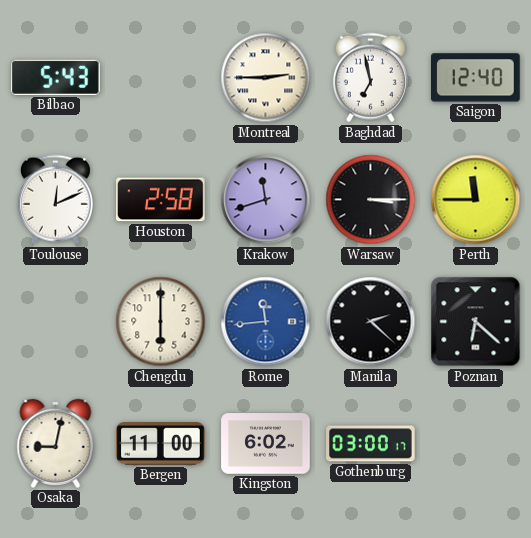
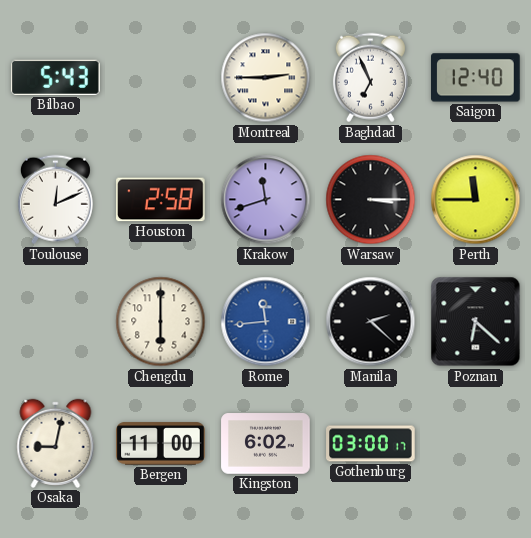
Baghdad: 6:58 -> 6:56 (370, 78)
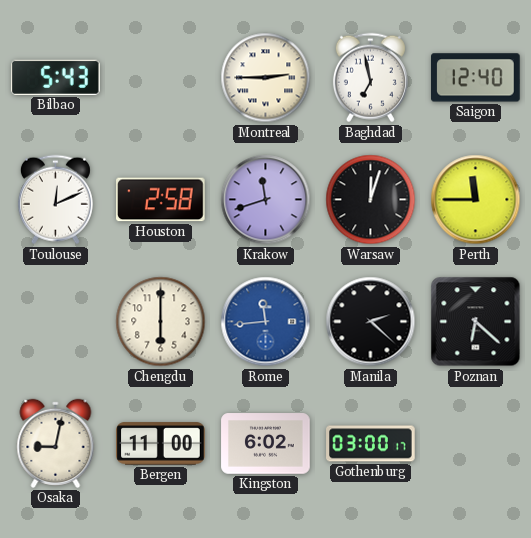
Baghdad: 6:56 -> 6:58 (370, 78)
Warsaw: 3:15 -> 12:03 (371, 200)
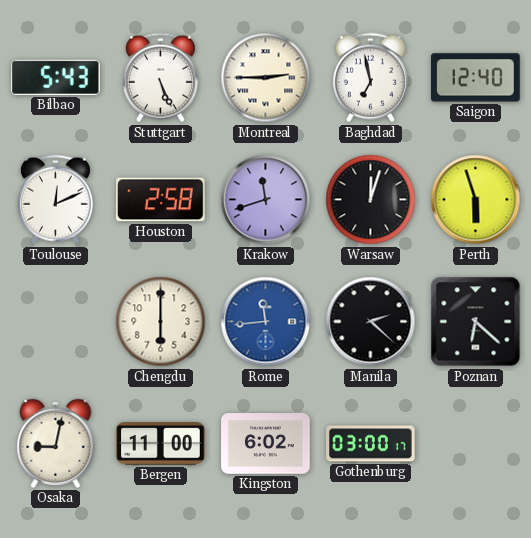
Stuttgart: none -> 5:26 (160, 78)
Perth: 11:45 -> 5:57 (476, 200)
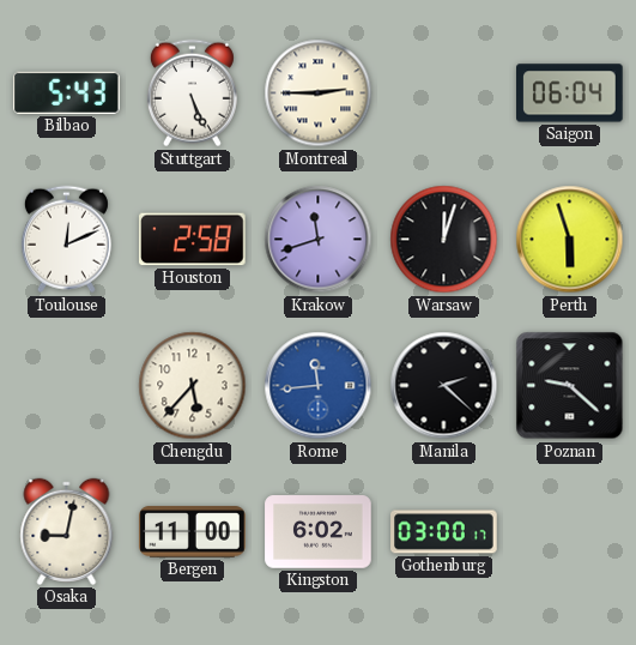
Baghdad: 6:58 -> none (370, 78)
Saigon: 12:40 -> 06:04 (570, 94)
Chengdu: 6:00 -> 5:37 (193, 386)
Poznan: 6:22 -> 9:22 (570, 386)
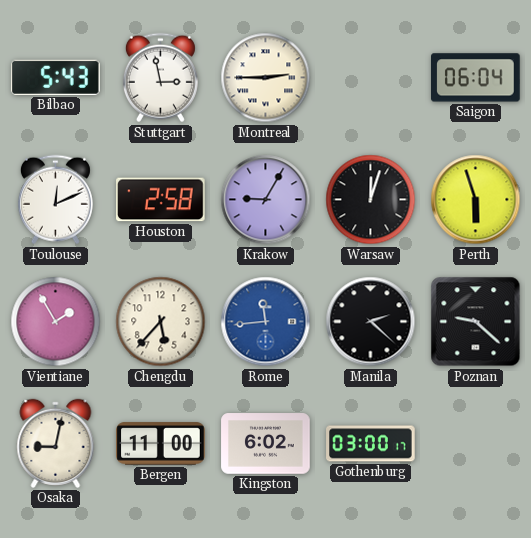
Stuttgart: 5:26 -> 2:58 (160, 78)
Krakow: 11:42 -> 9:05 (266, 200)
Vientiane: none -> 1:55 (56, 322)
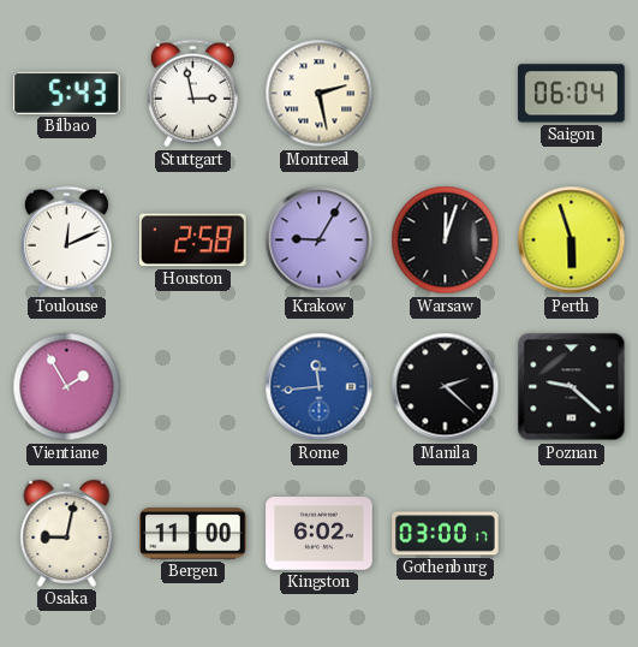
Montreal: 2:45 -> 2:28 (320, 94)
Chengdu: 5:37 -> none (161, 322)
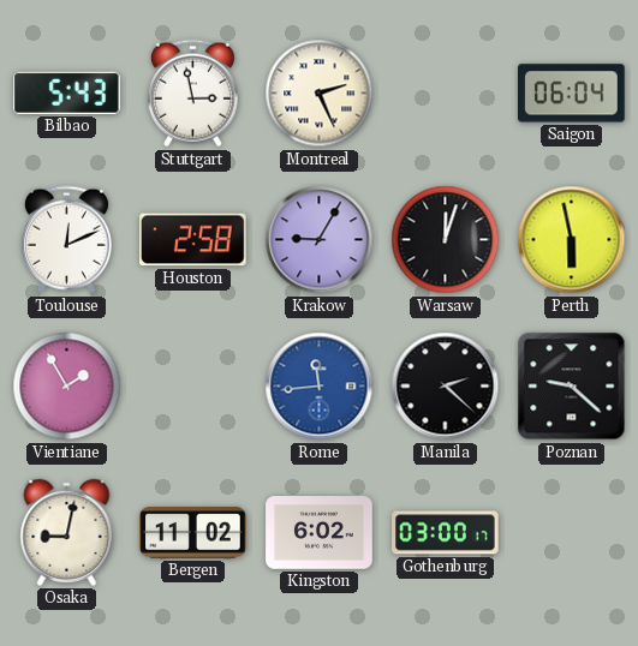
Montreal: 2:28 -> 2:26 (320, 94)
Perth: 5:57 -> 5:58 (572, 240)
Bergen: 11:00 -> 11:02 (193, 533)
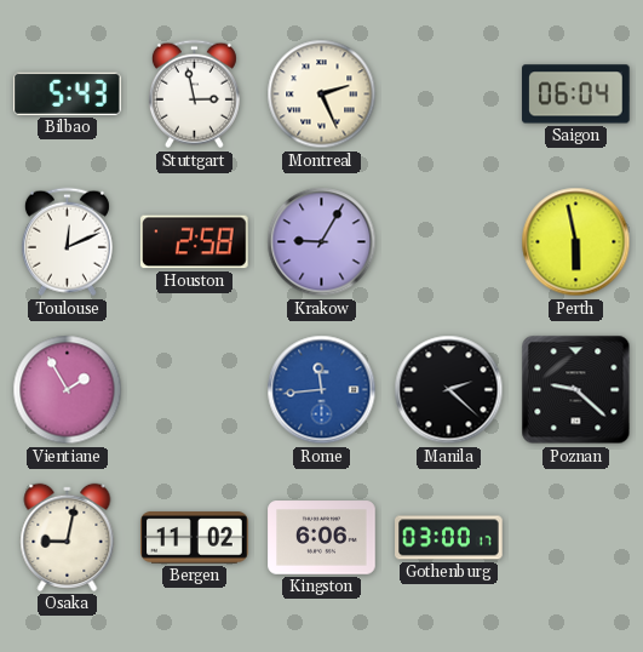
Warsaw: 12:03 -> none (446, 240)
Kingston: 6:02 -> 6:06 (322, 538)
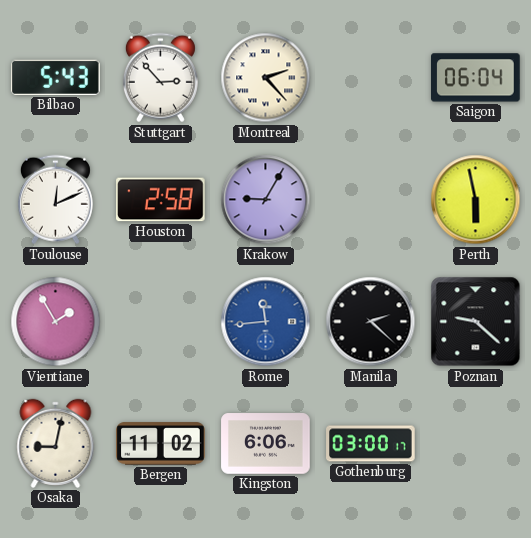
Stuttgart: 2:58 -> 2:53 (160, 78)
Montreal: 2:26 -> 2:23 (266, 78)
